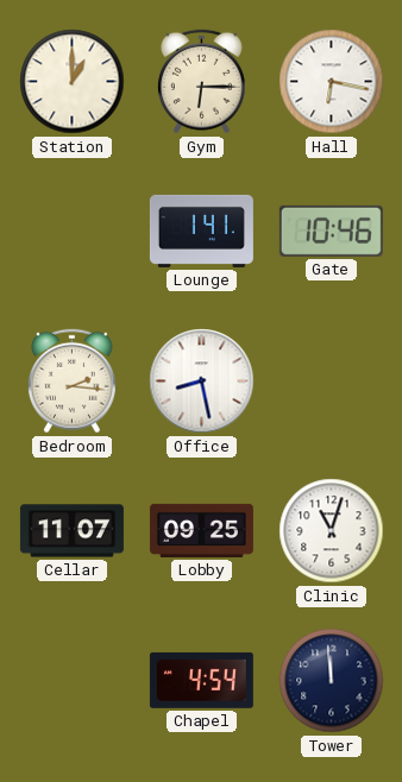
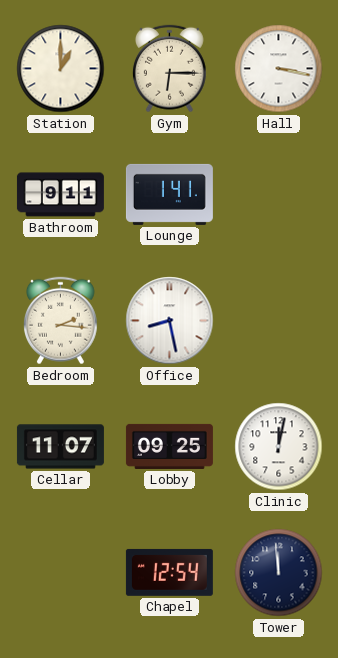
Hall: 6:17 -> 3:17 (279, 69)
Bathroom: none -> 9:11 (60, 195)
Gate: 10:46 -> none (331, 231)
Clinic: 11:03 -> 12:02 (279, 447)
Chapel: 4:54 -> 12:54 (169, 572)
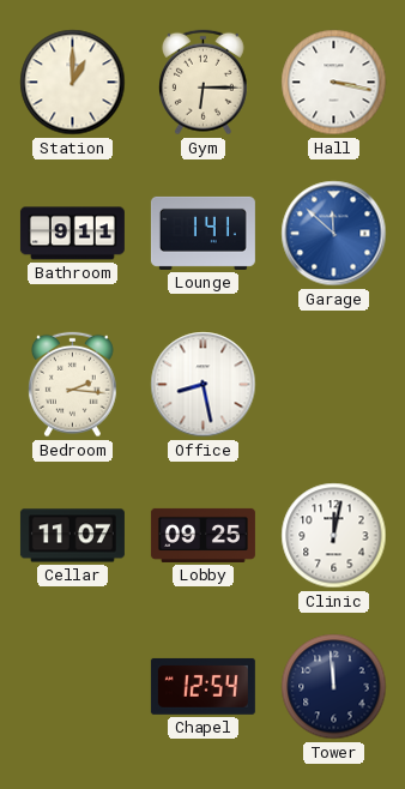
Garage: none -> 11:52 (334, 234)
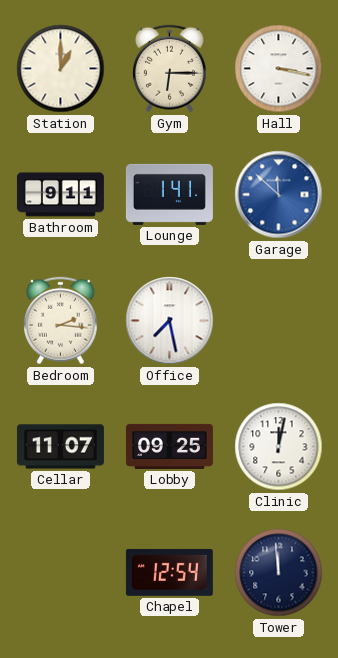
Office: 8:28 -> 7:28 (170, 321)
